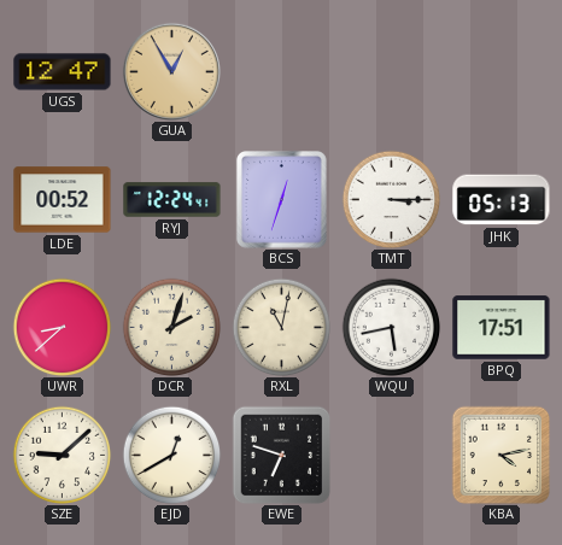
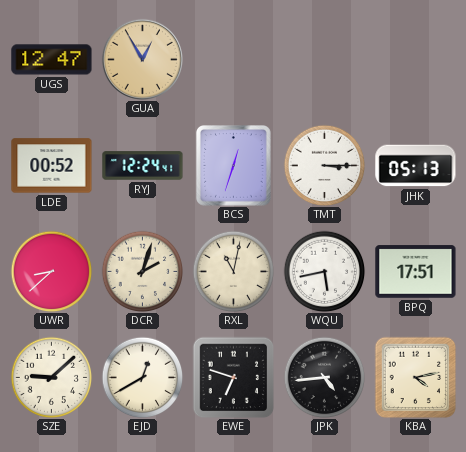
JPK: none -> 4:44 (324, 377)
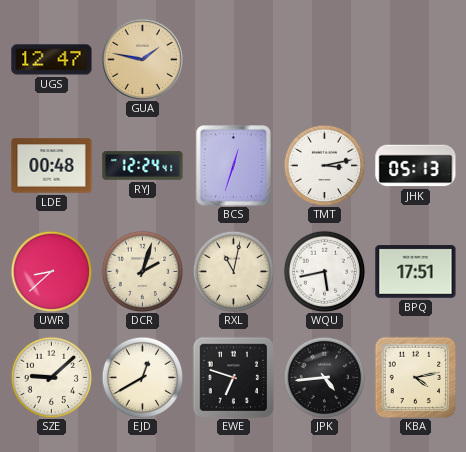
GUA: 12:55 -> 1:47 (142, 59)
LDE: 00:52 -> 00:48 (52, 166)
TMT: 3:15 -> 3:13 (324, 165)
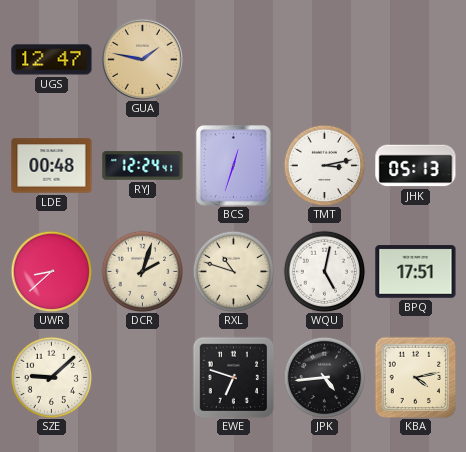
RXL: 11:02 -> 10:48 (233, 271)
WQU: 5:43 -> 5:02 (324, 271)
EJD: 12:40 -> none (142, 377)
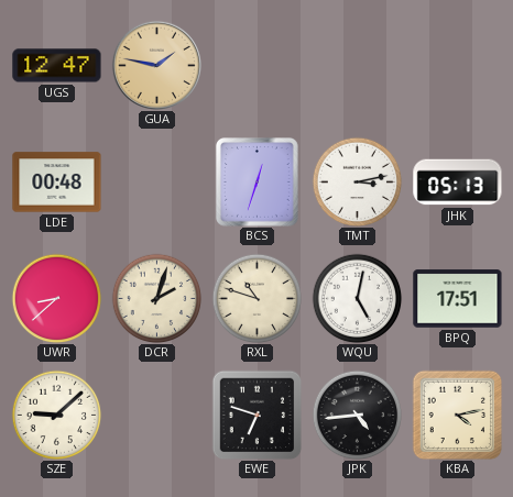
RYJ: 12:24 -> none (143, 166)
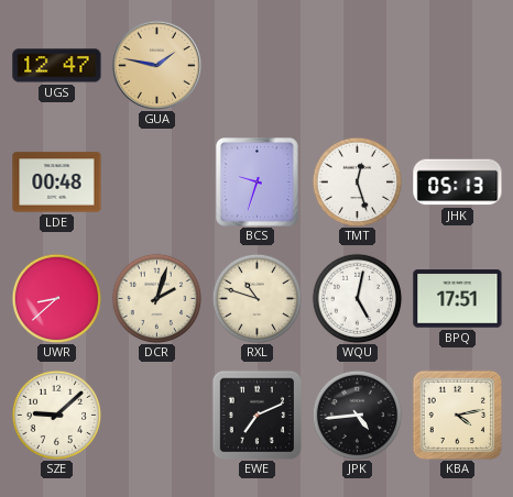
BCS: 12:33 -> 9:33 (258, 183)
TMT: 3:13 -> 12:27 (357, 181)
EWE: 6:48 -> 7:11 (256, 415)
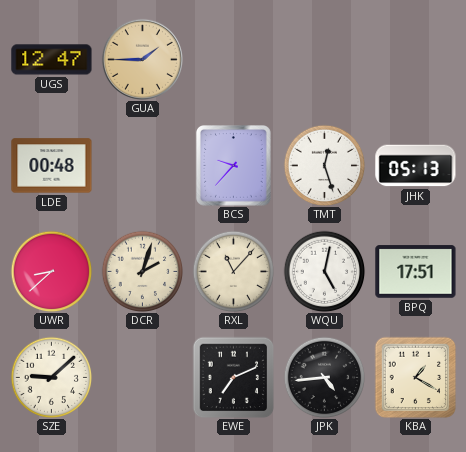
GUA: 1:47 -> 1:45 (142, 59)
BCS: 9:33 -> 9:37 (234, 166)
RXL: 10:48 -> 11:07 (233, 271)
KBA: 4:13 -> 1:20 (415, 377)
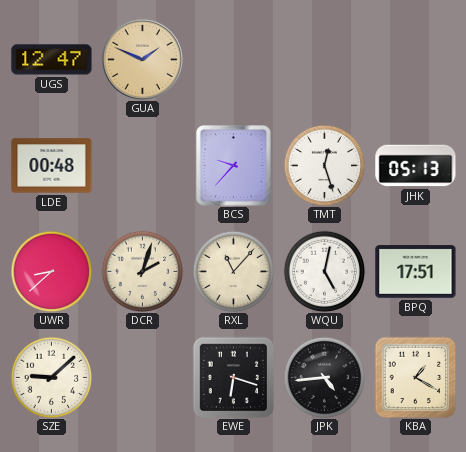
GUA: 1:45 -> 1:49 (142, 59)
EWE: 7:11 -> 6:18 (233, 377)
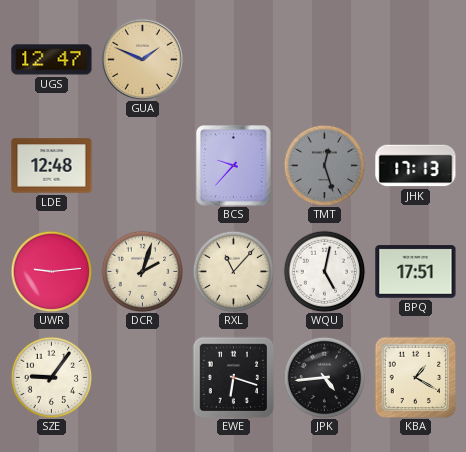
LDE: 00:48 -> 12:48 (52, 166)
TMT dial: white -> grey (324, 165)
JHK: 05:13 -> 17:13 (416, 166)
UWR: 8:38 -> 9:14 (51, 271)
SZE: 9:08 -> 9:06 (51, 377)
